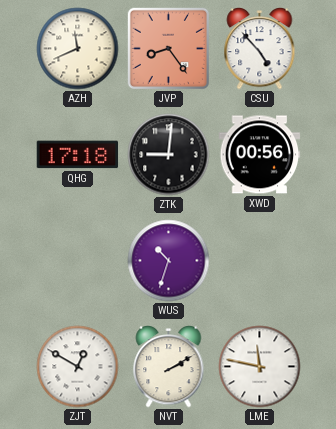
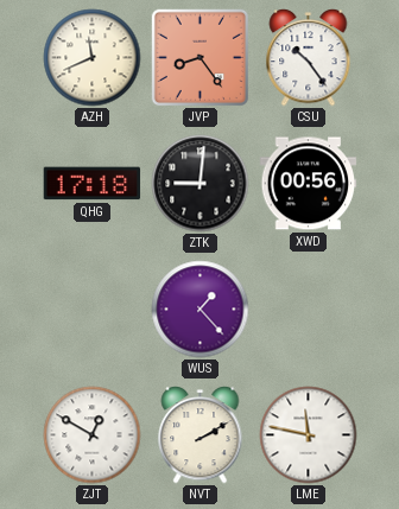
CSU: 4:53 -> 10:24 (309, 58)
WUS: 10:33 -> 1:23 (201, 310)
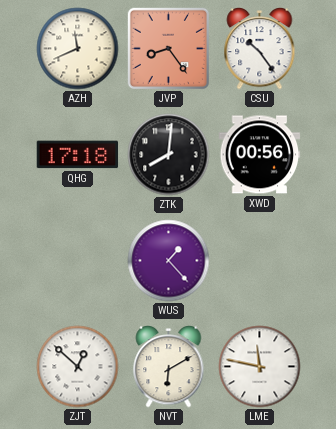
ZTK: 9:01 -> 8:01 (169, 155)
ZJT: 12:50 -> 12:52 (78, 367)
NVT: 2:10 -> 6:10 (169, 367)
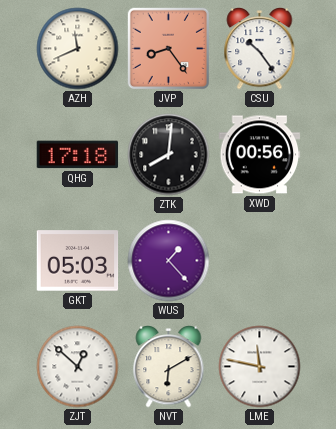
GKT: none -> 05:03 (78, 261)
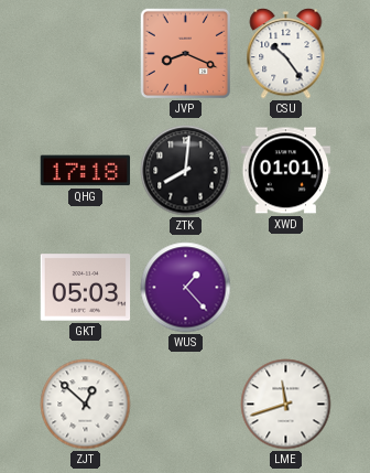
AZH: 11:41 -> none (78, 49)
JVP: 8:24 -> 8:19 (185, 53)
XWD: 00:56 -> 01:01 (286, 171)
NVT: 6:10 -> none (169, 367)
LME: 11:47 -> 11:42 (286, 405)
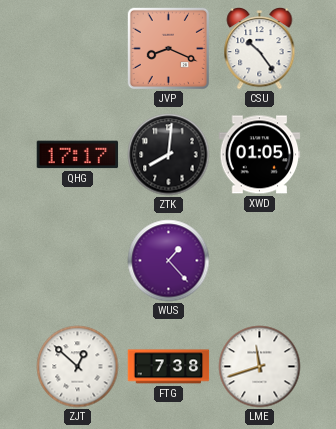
QHG: 17:18 -> 17:17 (78, 155)
XWD: 01:01 -> 01:05 (260, 155)
GKT: 05:03 -> none (86, 288)
FTG: none -> 7:38 (169, 367)
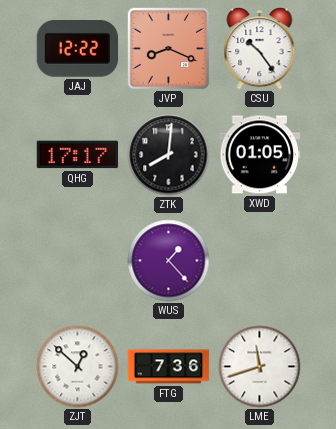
JAJ: none -> 12:22 (77, 49)
FTG: 7:38 -> 7:36 (169, 367)
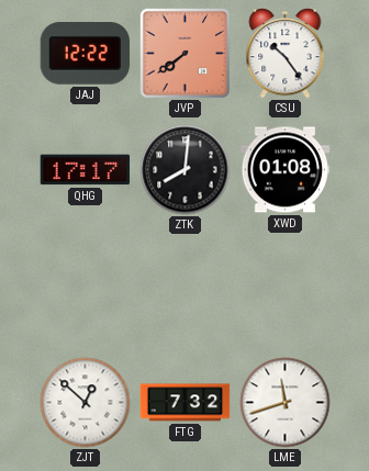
JVP: 8:19 -> 7:39 (185, 53)
XWD: 01:05 -> 01:08 (286, 170)
WUS: 1:23 -> none (169, 261)
FTG: 7:36 -> 7:32 (186, 403)
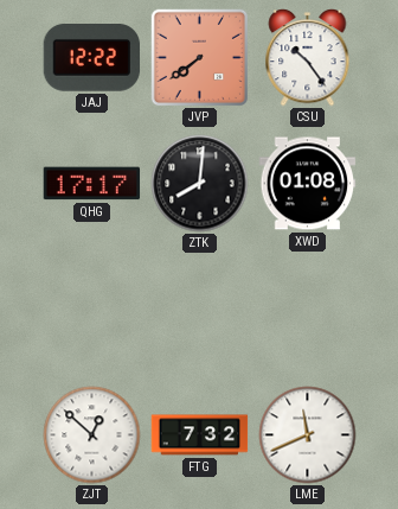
LME: 11:42 -> 11:41 (308, 435)
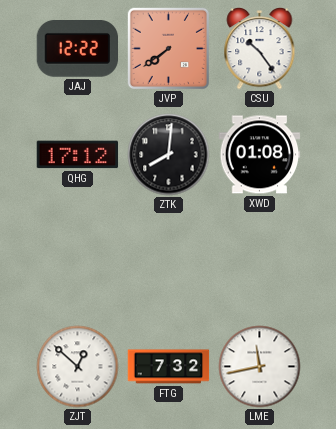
QHG: 17:17 -> 17:12 (78, 155)
LME: 11:41 -> 11:43 (260, 367)
